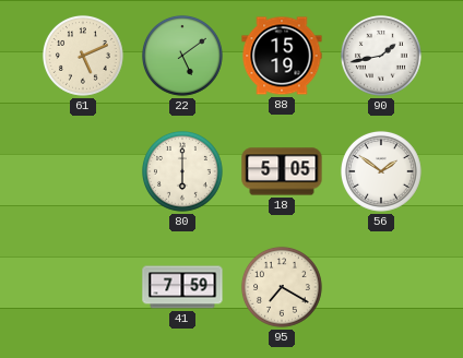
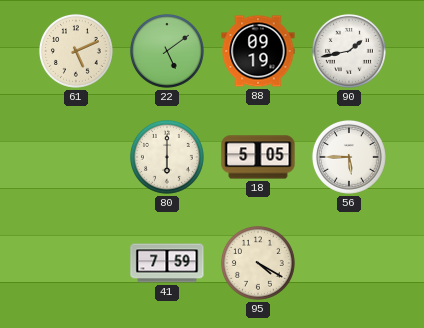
88: 15:19 -> 09:19 (258, 51)
56: 1:51 -> 5:45 (349, 157)
95: 7:20 -> 4:20 (258, 263)
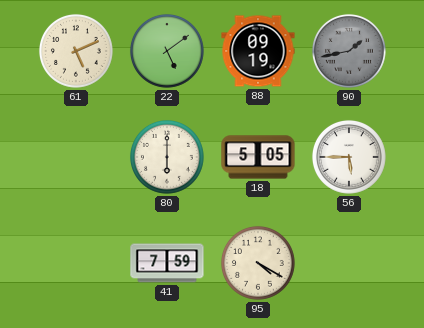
90 dial: white -> grey (349, 51)
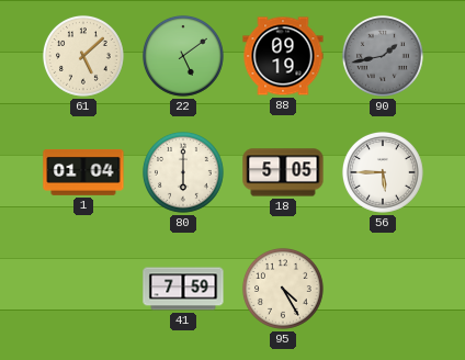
61: 5:11 -> 5:08 (83, 56)
1: none -> 01:04 (83, 172)
95: 4:20 -> 4:25 (283, 289)
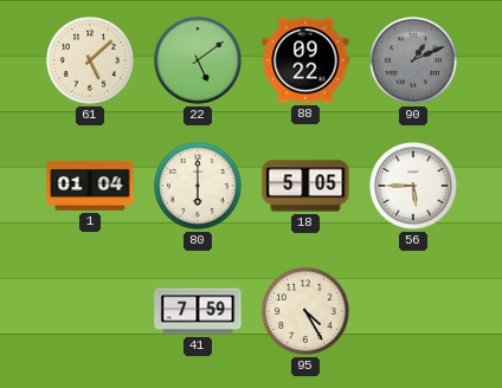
88: 09:19 -> 09:22 (305, 60)
90: 1:43 -> 1:11 (413, 60)
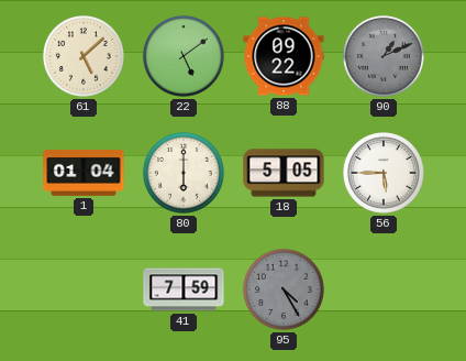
95 dial: cream -> grey (284, 289)
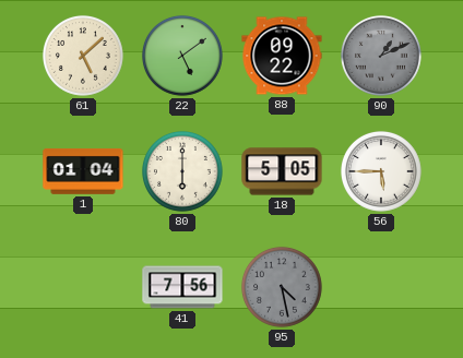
41: 7:59 -> 7:56 (182, 287)
95: 4:25 -> 4:28 (282, 287)
